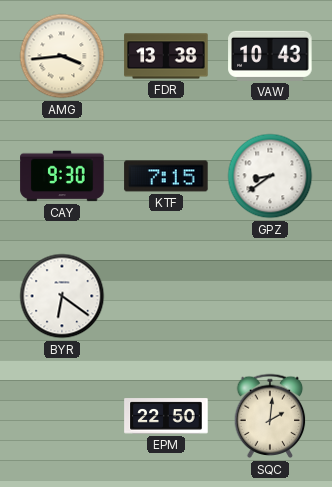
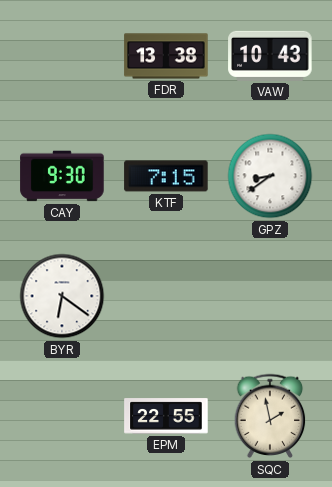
AMG: 3:44 -> none (62, 56)
EPM: 22:50 -> 22:55 (166, 416)
SQC: 2:01 -> 1:58 (270, 416)
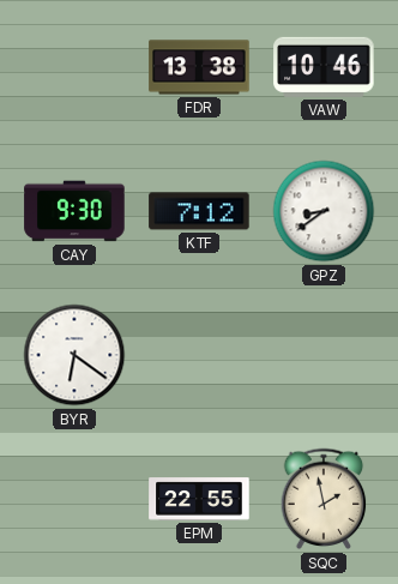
VAW: 10:43 -> 10:46 (324, 67)
KTF: 7:15 -> 7:12 (199, 211)
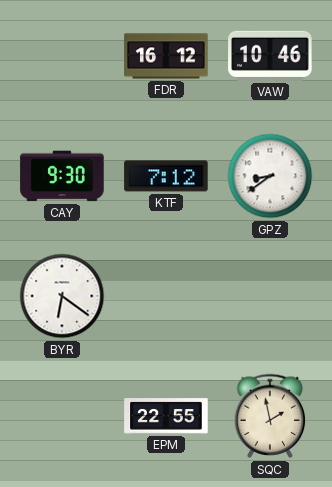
FDR: 13:38 -> 16:12 (166, 56)
